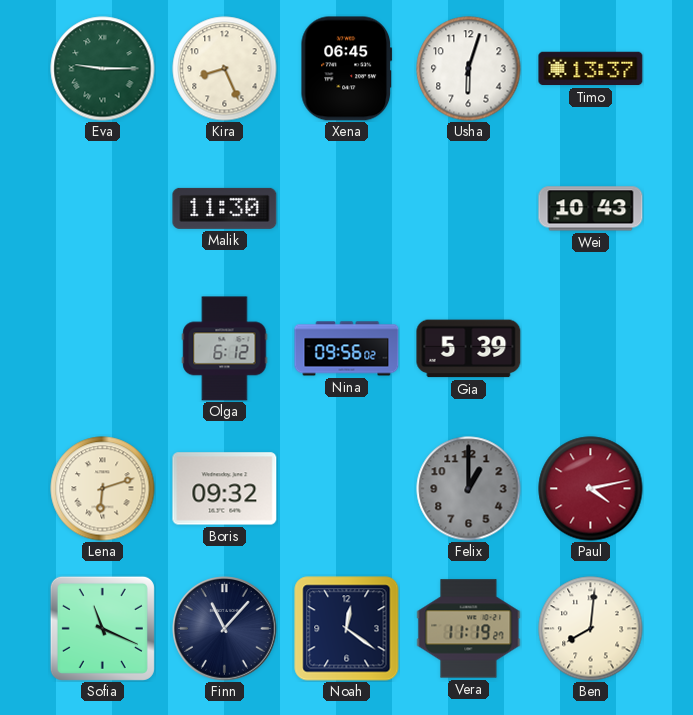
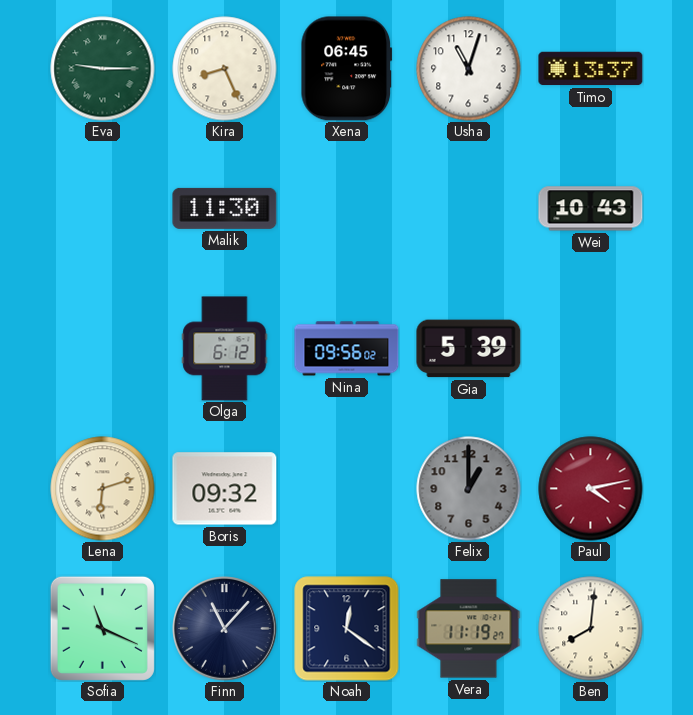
Usha: 6:03 -> 11:03 (469, 69)
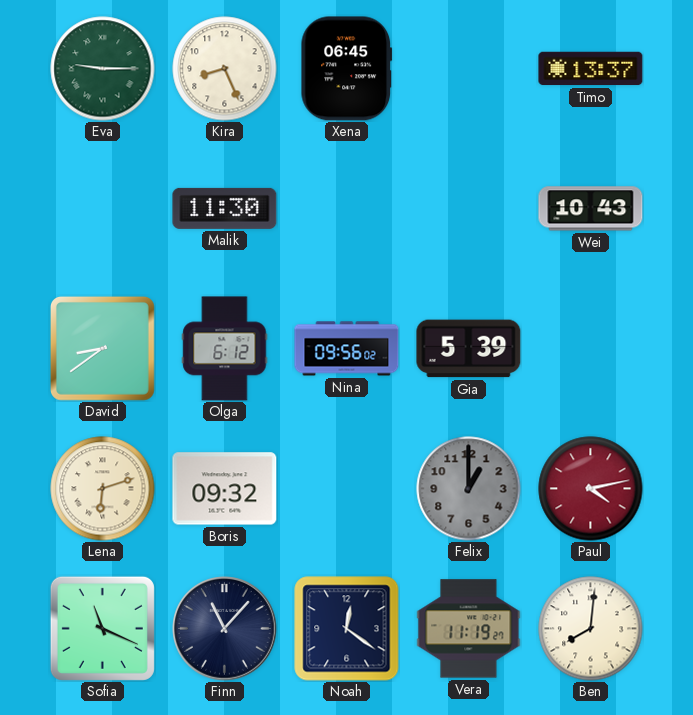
Usha: 11:03 -> none (469, 69)
David: none -> 8:39 (102, 348)
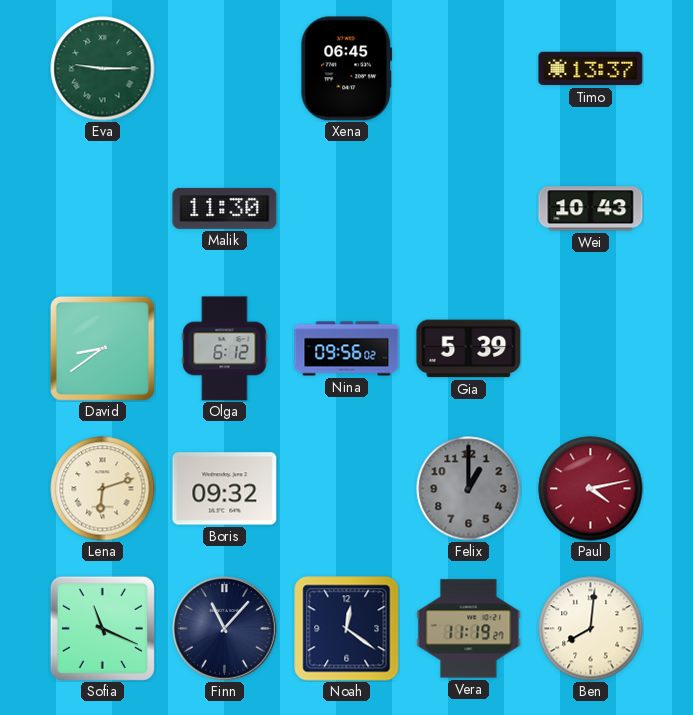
Kira: 8:26 -> none (225, 69)
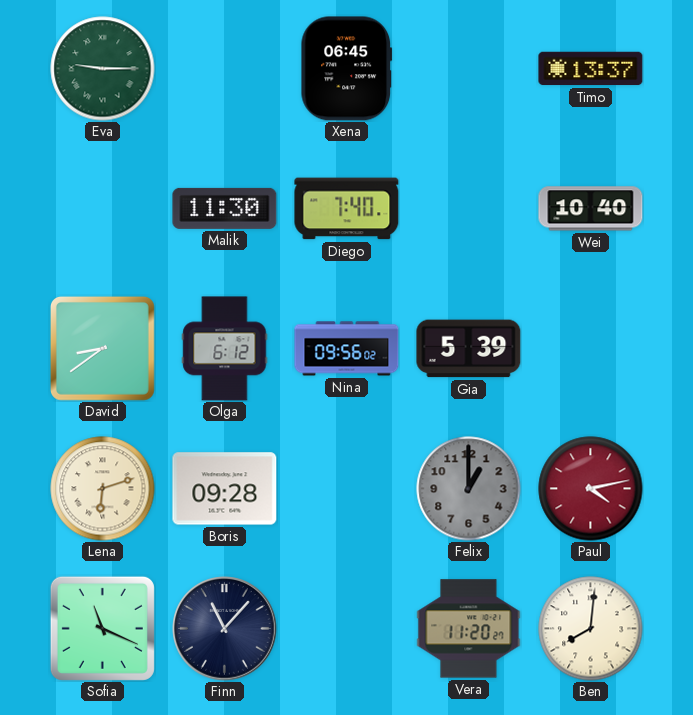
Diego: none -> 7:40 (347, 209)
Wei: 10:43 -> 10:40 (591, 209)
Boris: 09:32 -> 09:28 (225, 489)
Noah: 12:21 -> none (347, 629)
Vera: 11:19 -> 11:20 (469, 629)
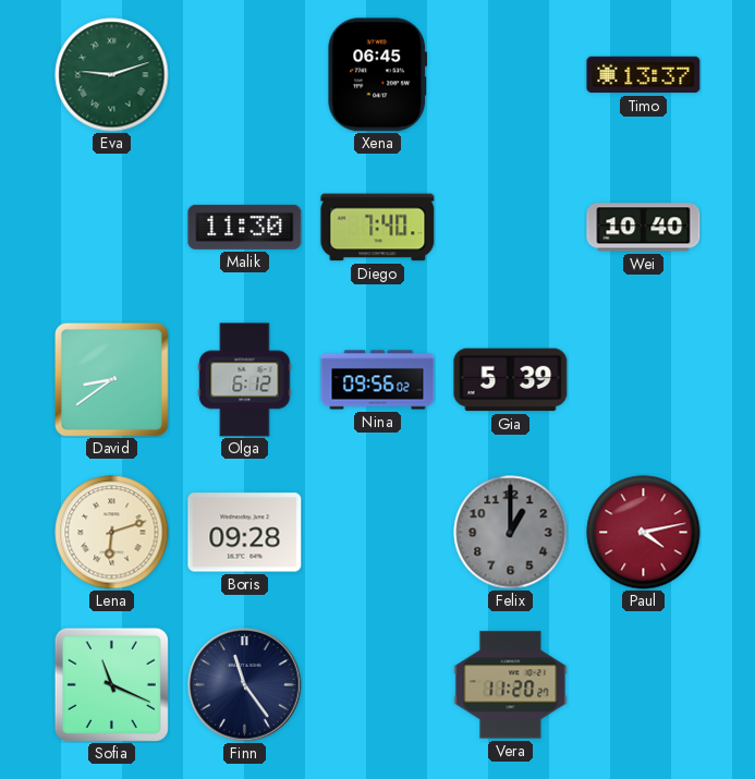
Eva: 9:15 -> 9:12 (112, 75)
Finn: 11:07 -> 11:24 (245, 685)
Ben: 8:01 -> none (591, 629)
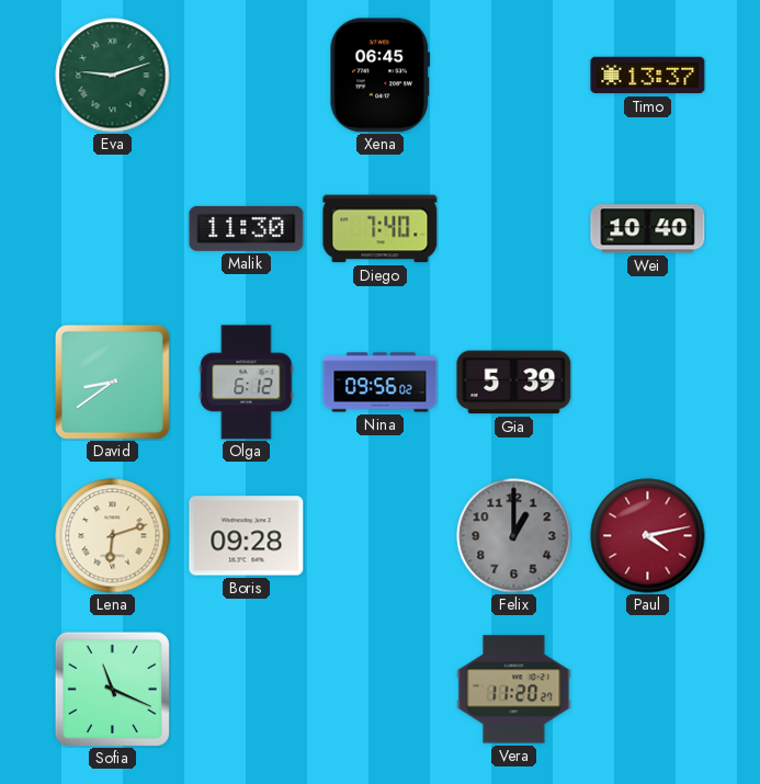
Finn: 11:24 -> none (245, 685)
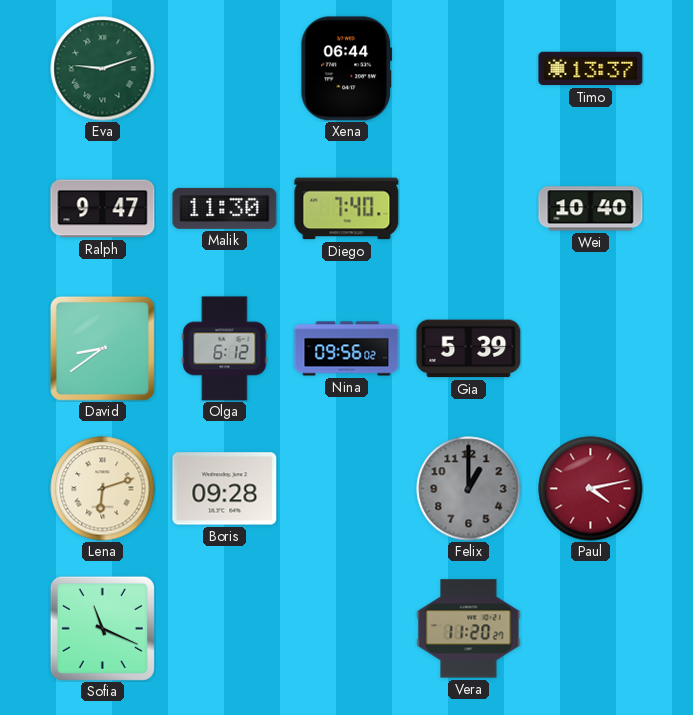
Xena: 06:45 -> 06:44 (347, 69)
Ralph: none -> 9:47 (103, 209)
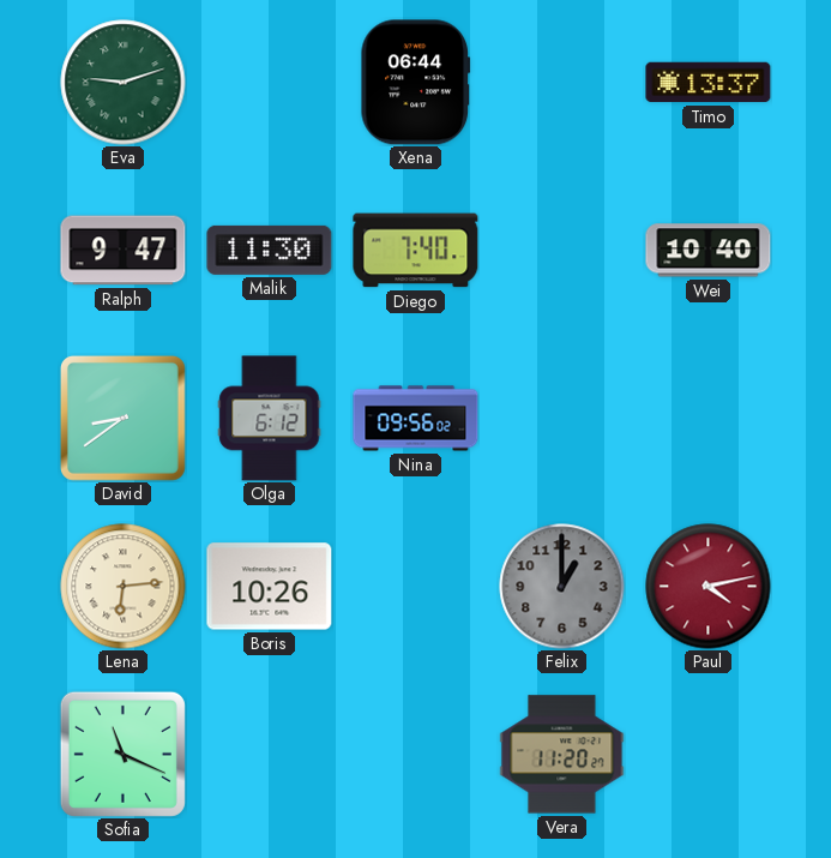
Gia: 5:39 -> none (469, 349)
Lena: 6:12 -> 6:14 (124, 587)
Boris: 09:28 -> 10:26 (270, 587)
